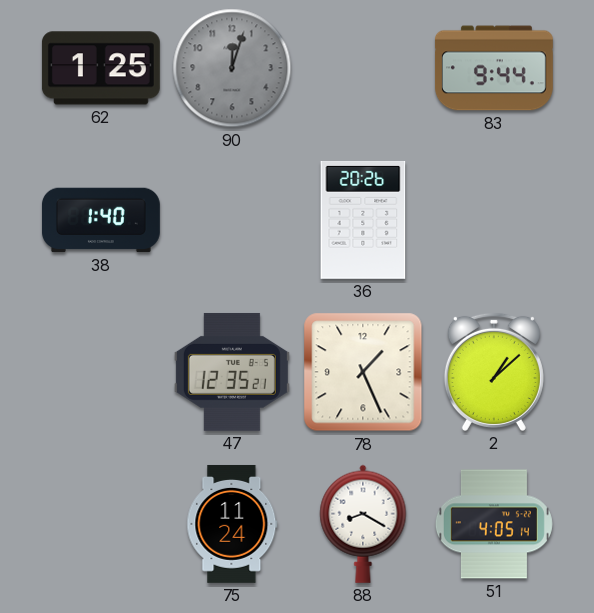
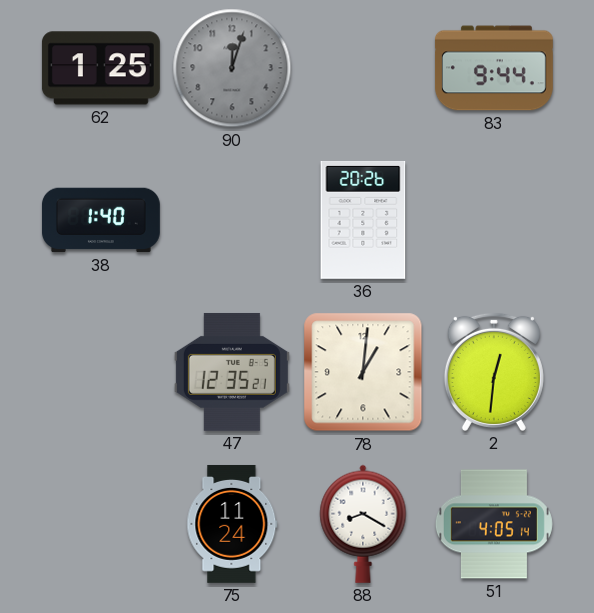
78: 1:26 -> 1:01 (363, 372)
2: 1:08 -> 12:31 (494, 372)
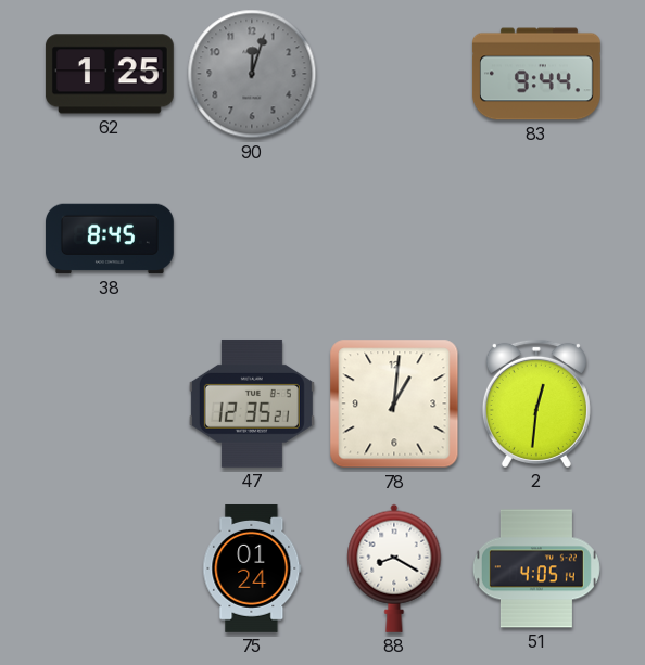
38: 1:40 -> 8:45 (110, 239)
36: 20:26 -> none (363, 220)
75: 11:24 -> 01:24 (252, 568)
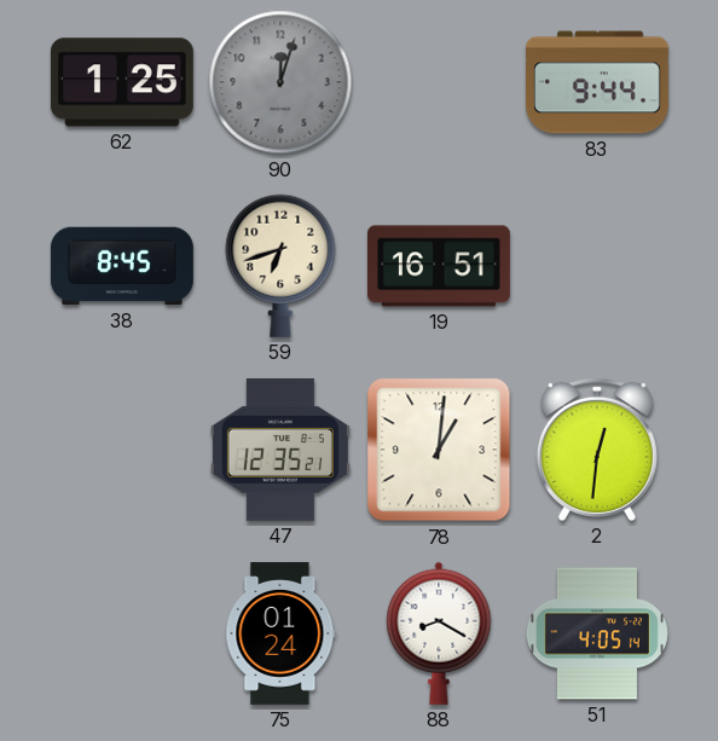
59: none -> 6:42 (280, 266)
19: none -> 16:51 (439, 266)
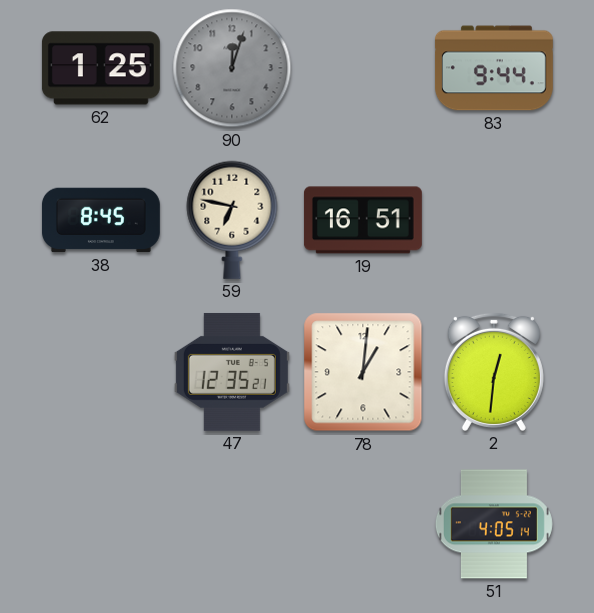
59: 6:42 -> 6:47 (232, 220)
75: 01:24 -> none (280, 633)
88: 8:20 -> none (439, 633)
